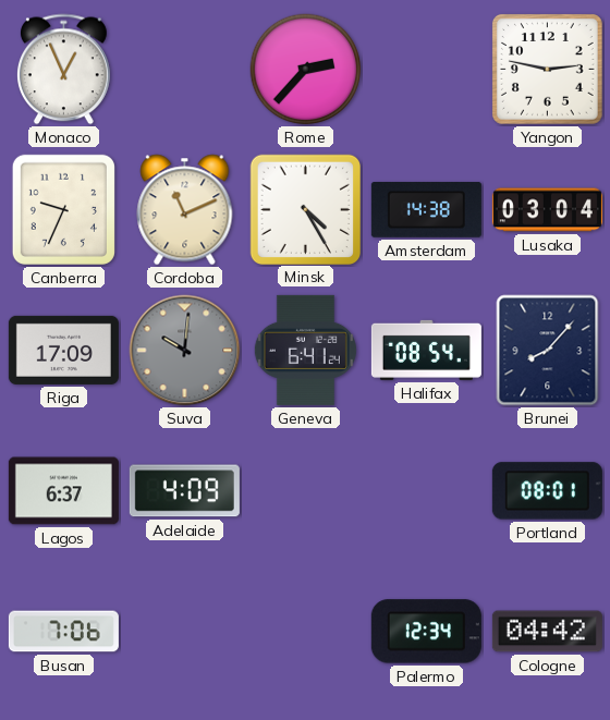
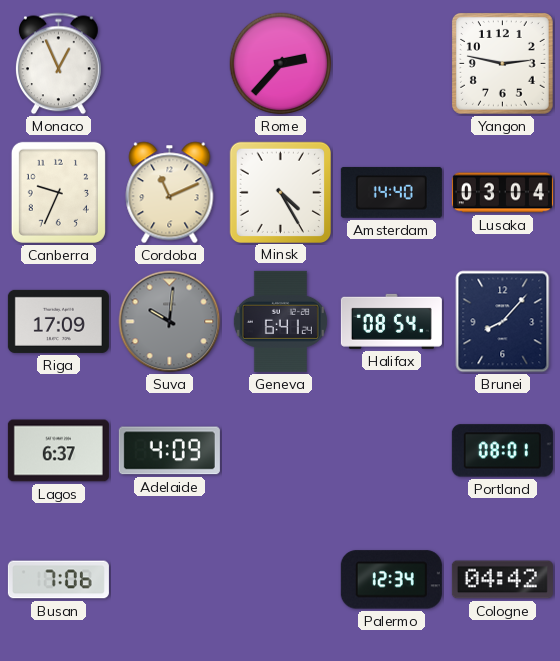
Amsterdam: 14:38 -> 14:40 (391, 192)
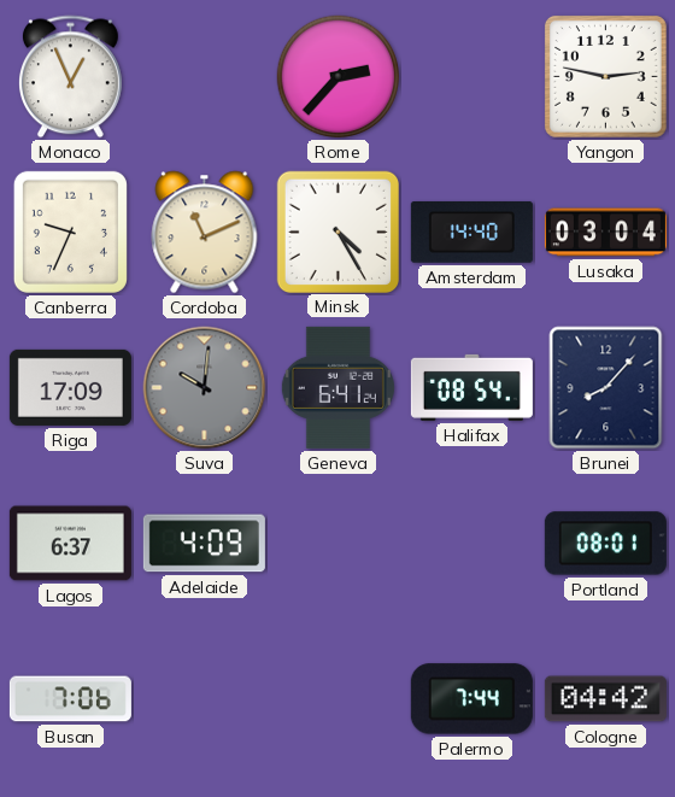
Palermo: 12:34 -> 7:44 (471, 699)
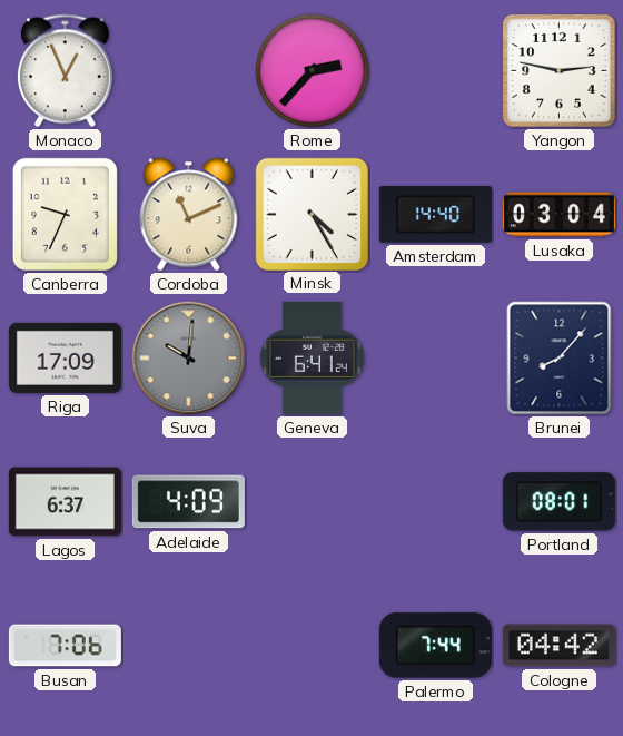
Halifax: 08:54 -> none (471, 387)
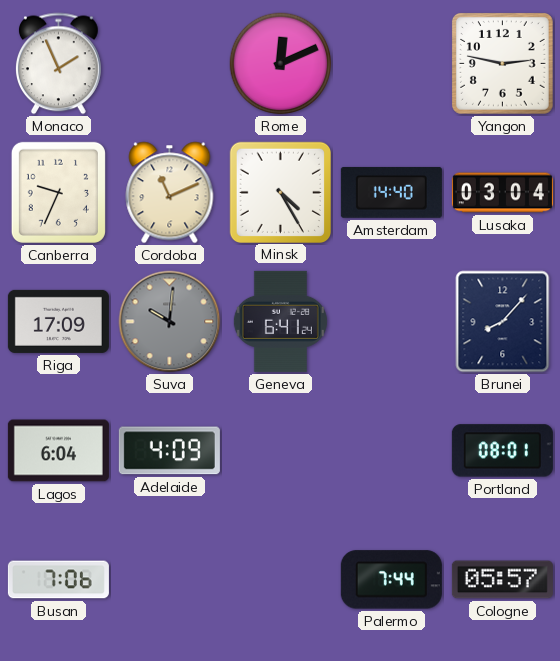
Monaco: 12:56 -> 1:56 (59, 64)
Rome: 2:37 -> 12:11 (281, 64)
Lagos: 6:37 -> 6:04 (58, 451)
Cologne: 04:42 -> 05:57 (502, 580)
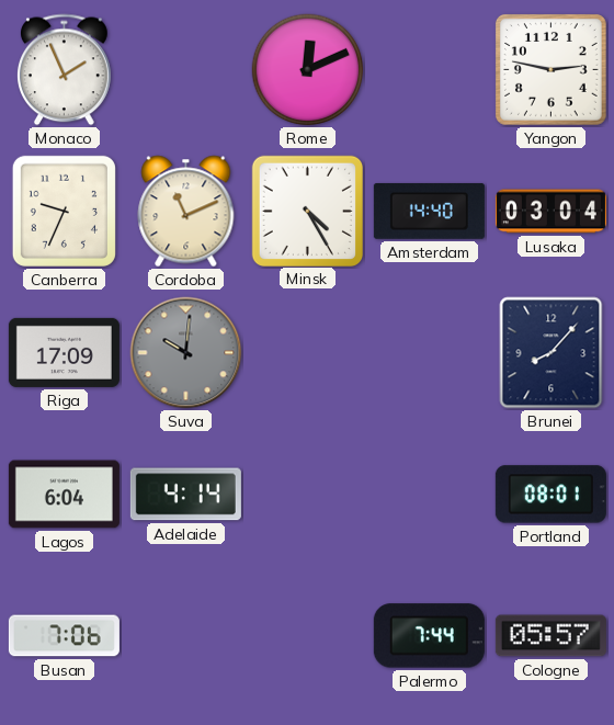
Geneva: 6:41 -> none (280, 321)
Adelaide: 4:09 -> 4:14 (185, 495)
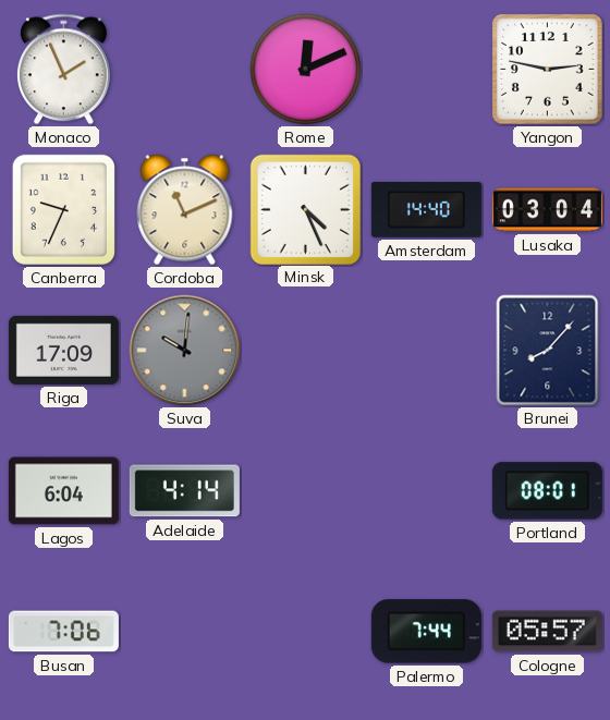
Minsk: 4:25 -> 4:26 (305, 209)
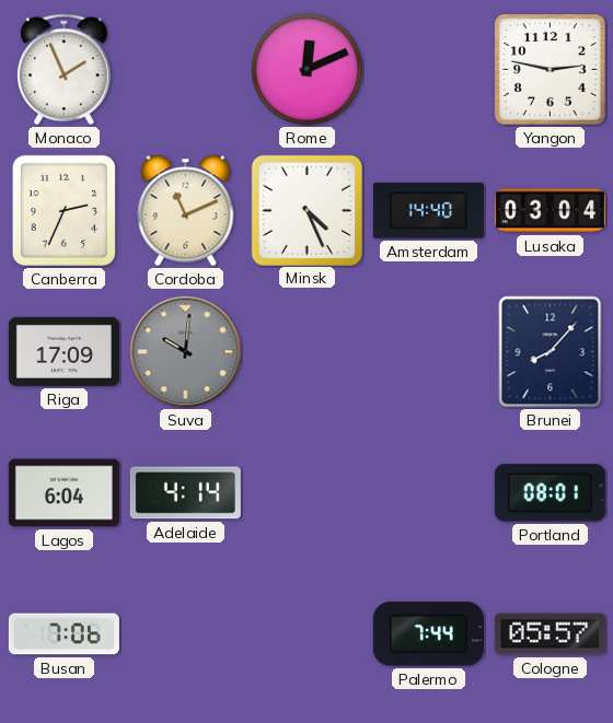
Canberra: 9:34 -> 2:34 (63, 210)
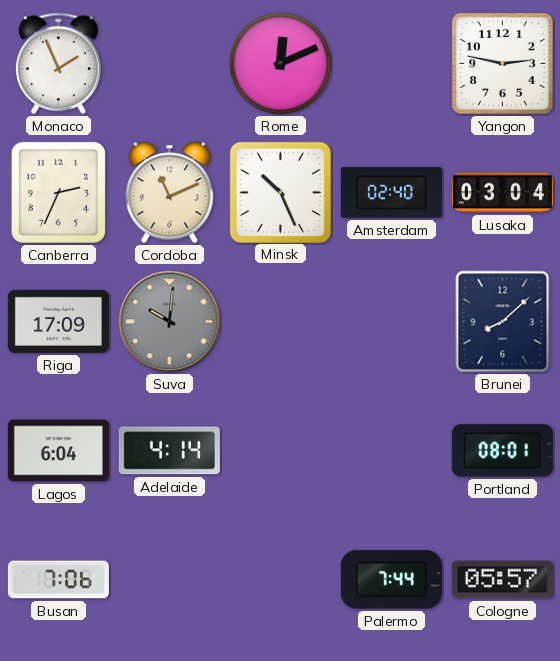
Minsk: 4:26 -> 10:26 (280, 192)
Amsterdam: 14:40 -> 02:40 (391, 192)
Brunei: 8:07 -> 8:08 (503, 322)
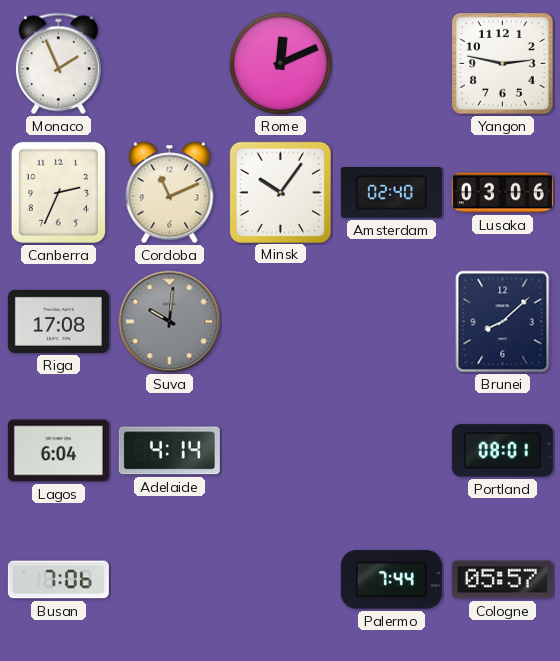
Minsk: 10:26 -> 10:06 (280, 192)
Lusaka: 03:04 -> 03:06 (502, 193)
Riga: 17:09 -> 17:08 (58, 321)
